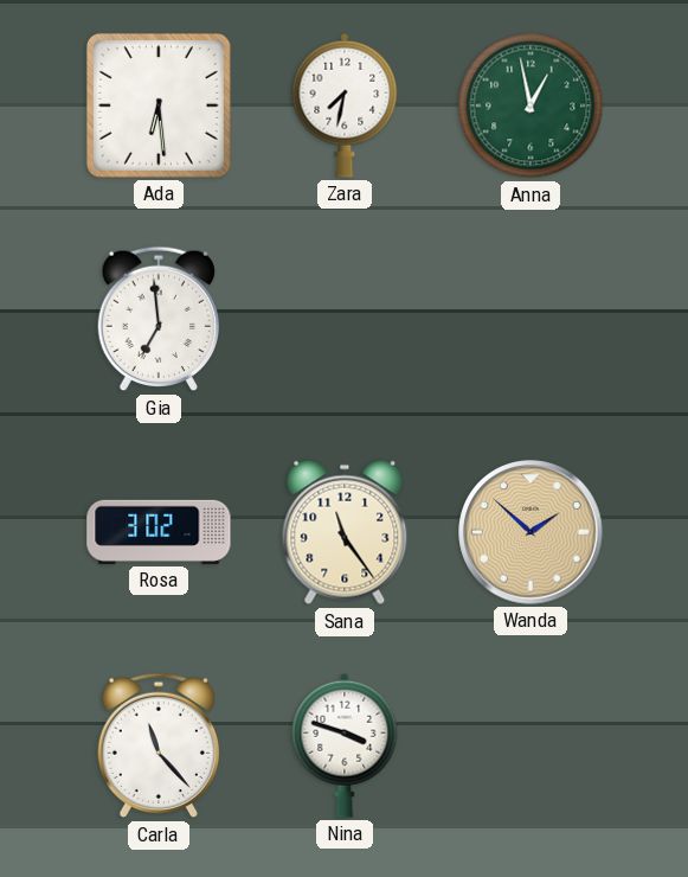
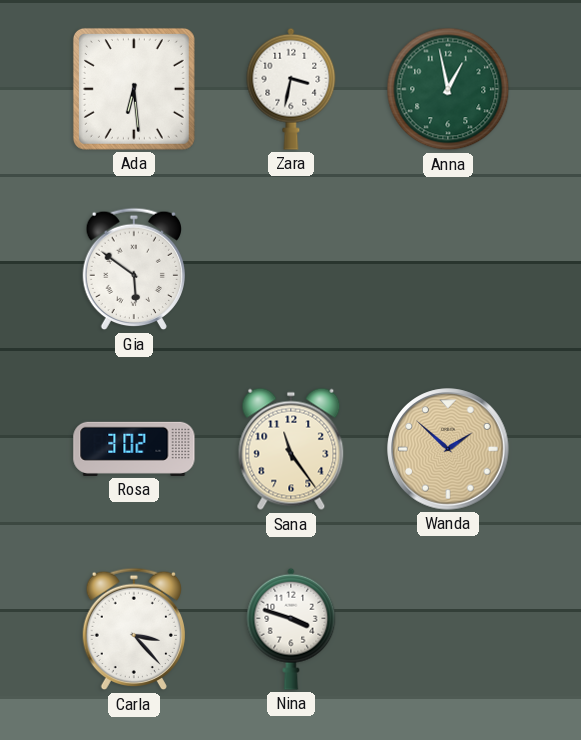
Zara: 7:32 -> 3:32 (291, 89)
Gia: 6:59 -> 5:51 (134, 269)
Carla: 11:23 -> 3:23 (134, 629)
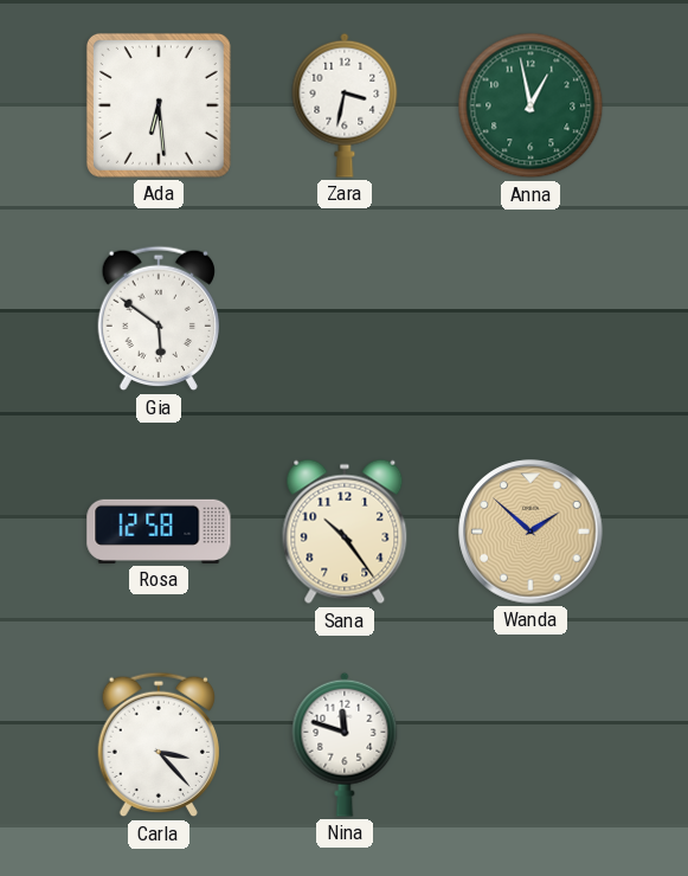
Rosa: 3:02 -> 12:58 (159, 532)
Sana: 11:24 -> 10:24 (345, 532)
Nina: 3:48 -> 11:48 (345, 745)
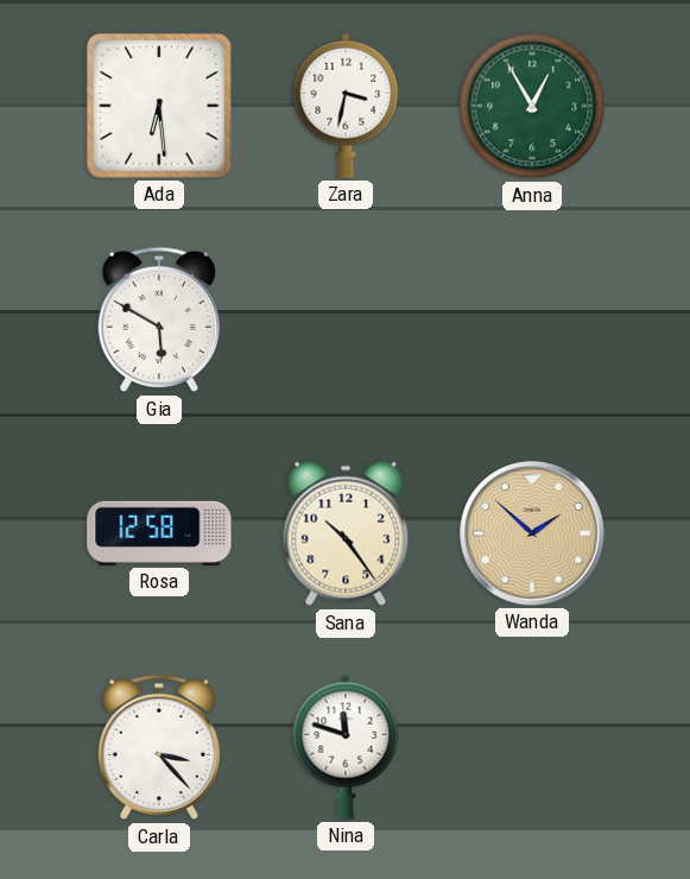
Anna: 12:58 -> 12:55 (532, 106)
Gia: 5:51 -> 5:50 (159, 320)
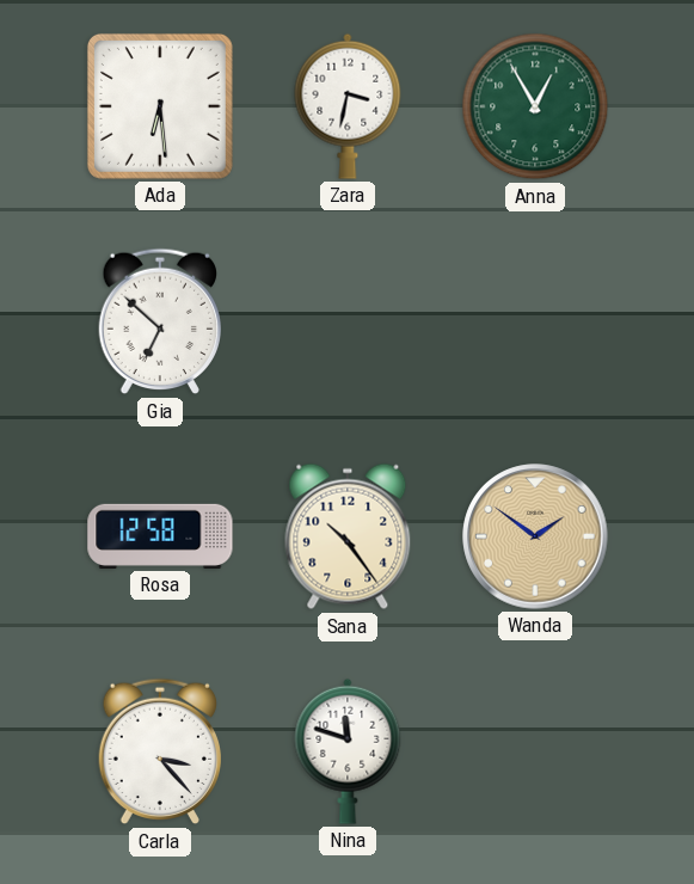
Gia: 5:50 -> 6:52 (160, 321)
Wanda: 1:52 -> 1:51 (535, 536)
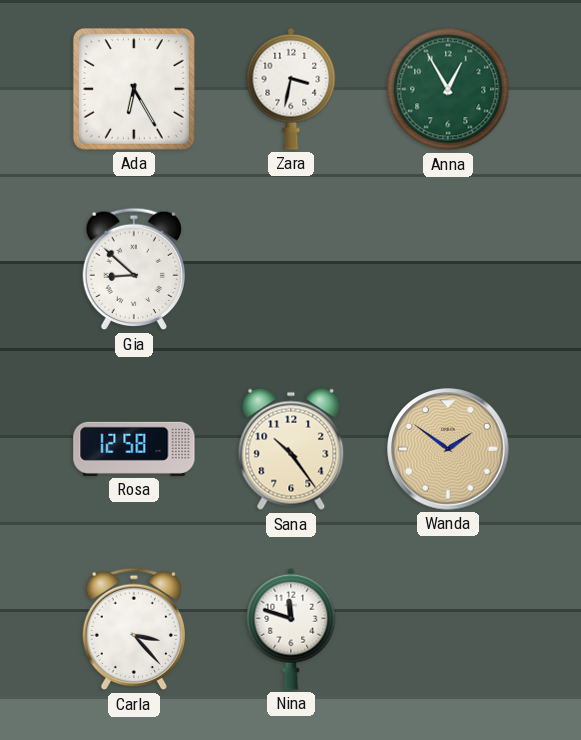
Ada: 6:29 -> 6:25 (134, 89)
Gia: 6:52 -> 8:52 (134, 269)
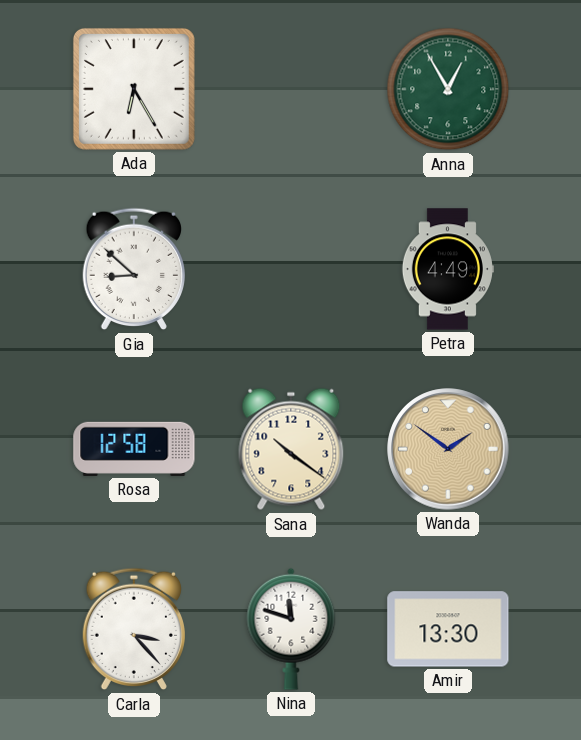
Zara: 3:32 -> none (291, 89)
Petra: none -> 4:49 (448, 269)
Sana: 10:24 -> 10:21 (291, 449)
Amir: none -> 13:30 (448, 629)
